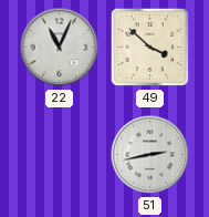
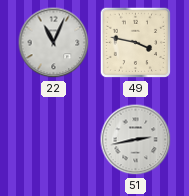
49: 3:52 -> 3:47 (136, 43)
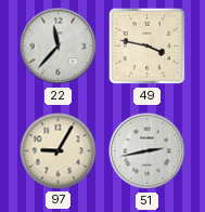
22: 11:04 -> 11:37 (59, 47)
97: none -> 9:05 (59, 151)
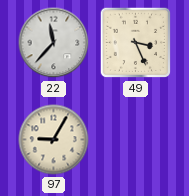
49: 3:47 -> 3:26 (136, 43)
51: 2:43 -> none (148, 151)
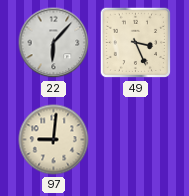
22: 11:37 -> 6:07 (54, 43)
97: 9:05 -> 9:01 (54, 140)
